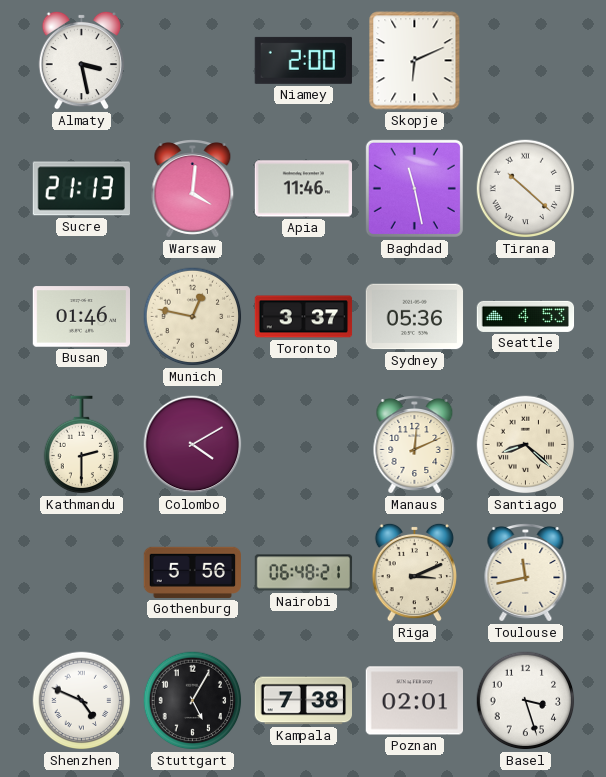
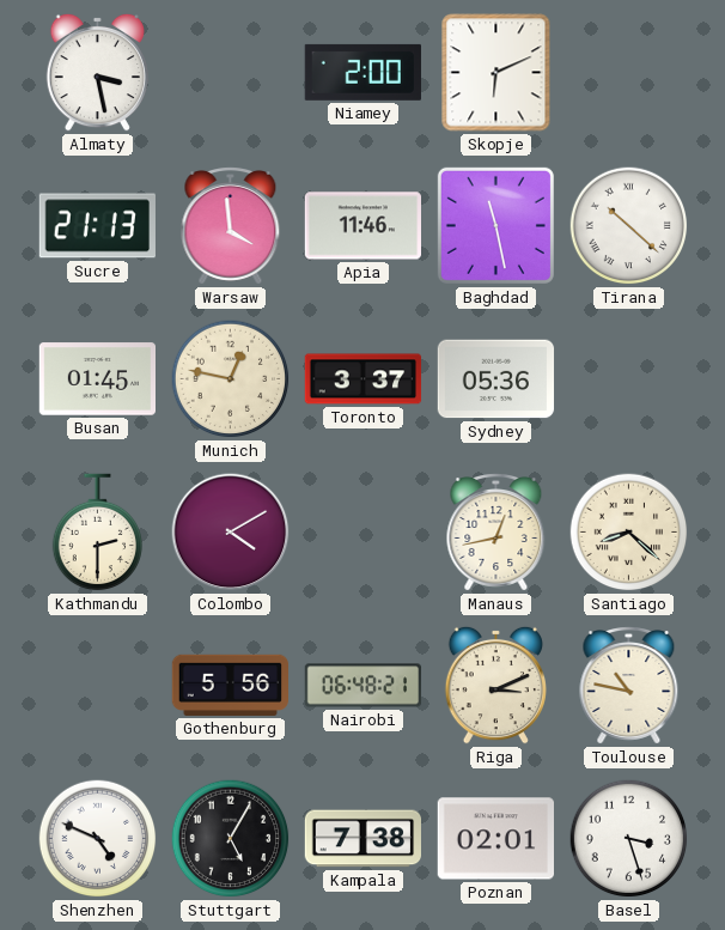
Warsaw: 4:01 -> 3:59 (231, 226)
Busan: 01:46 -> 01:45 (97, 379)
Seattle: 4:53 -> none (526, 316)
Manaus: 12:11 -> 12:43 (496, 533)
Toulouse: 11:43 -> 10:47 (629, 686)
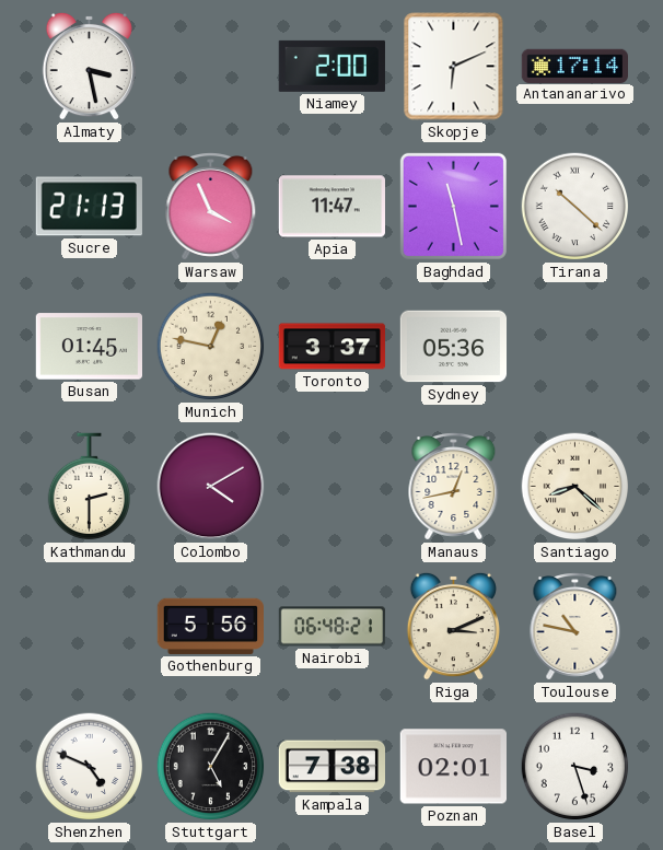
Antananarivo: none -> 17:14 (574, 66)
Warsaw: 3:59 -> 3:56 (211, 207)
Apia: 11:46 -> 11:47 (331, 207)
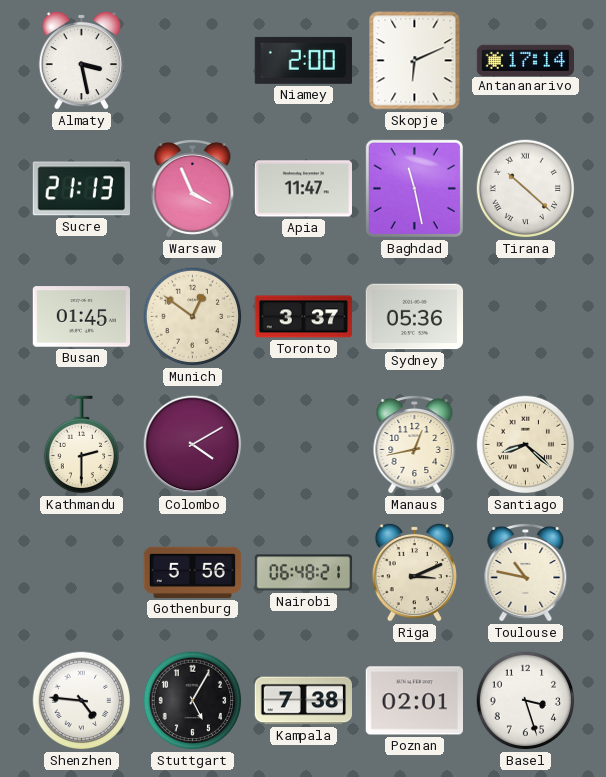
Munich: 12:47 -> 12:51 (193, 317)
Shenzhen: 4:49 -> 4:46 (82, 701)
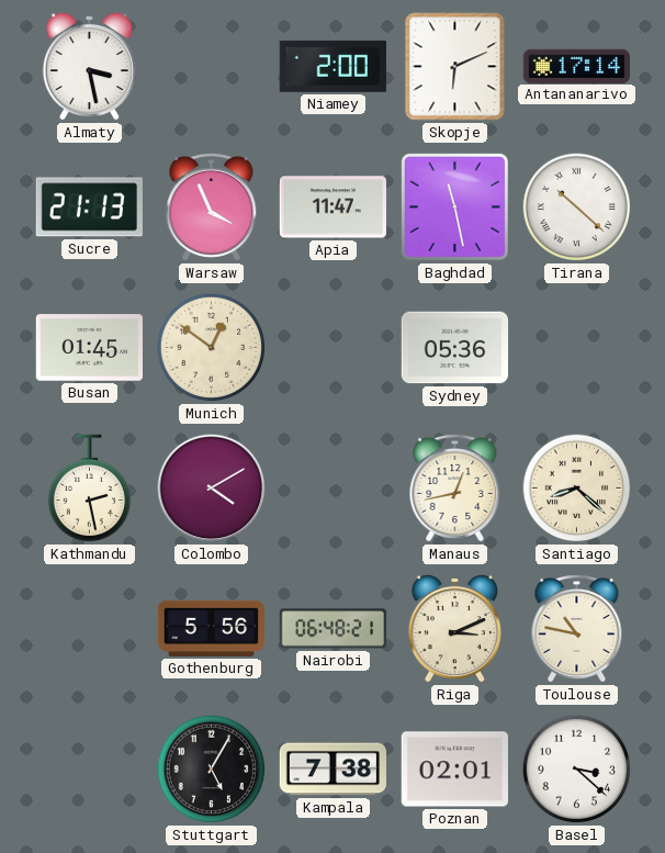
Toronto: 3:37 -> none (304, 317)
Kathmandu: 2:30 -> 2:28 (89, 489)
Shenzhen: 4:46 -> none (82, 701)
Basel: 3:27 -> 3:22 (577, 770)
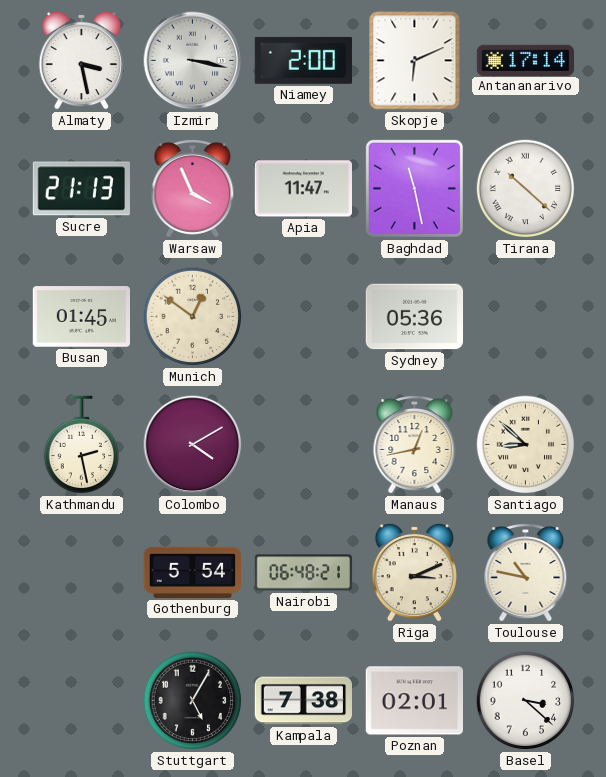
Izmir: none -> 3:17 (193, 61)
Santiago: 8:22 -> 8:52 (526, 445)
Gothenburg: 5:56 -> 5:54 (193, 572)
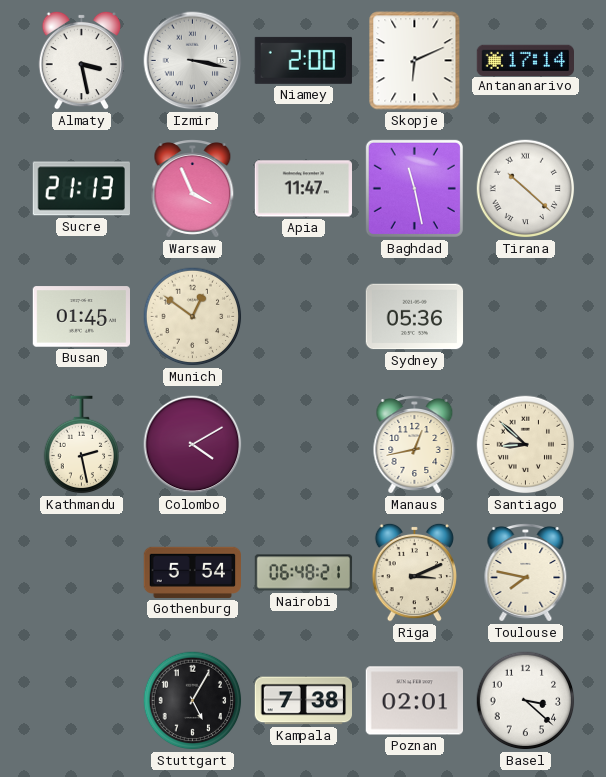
Toulouse: 10:47 -> 7:47 (526, 573)
